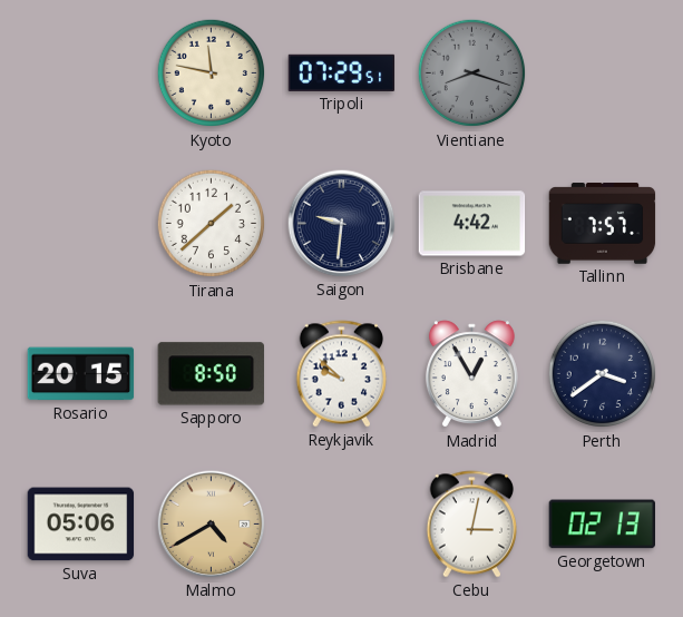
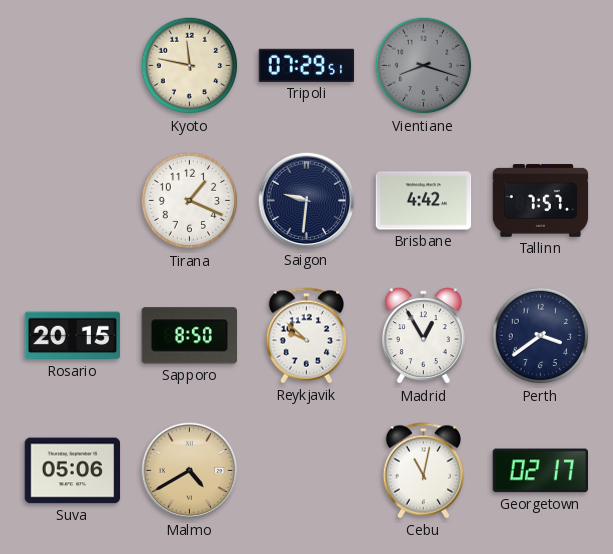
Tirana: 1:38 -> 1:19 (190, 201)
Cebu: 3:02 -> 11:02 (424, 471)
Georgetown: 02:13 -> 02:17 (541, 471)
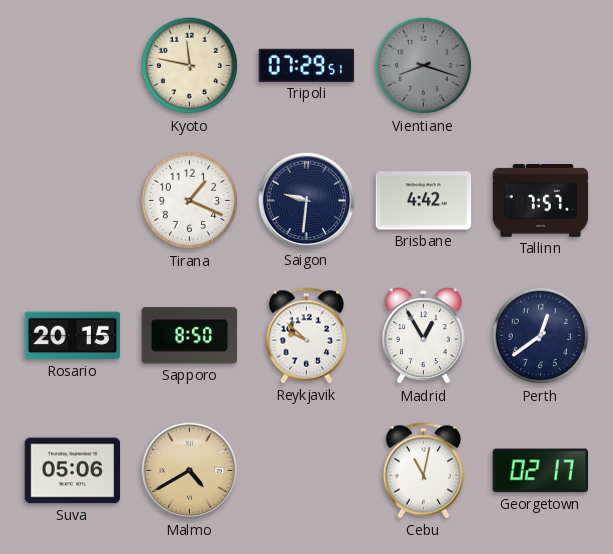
Perth: 3:39 -> 12:39 (541, 336)
